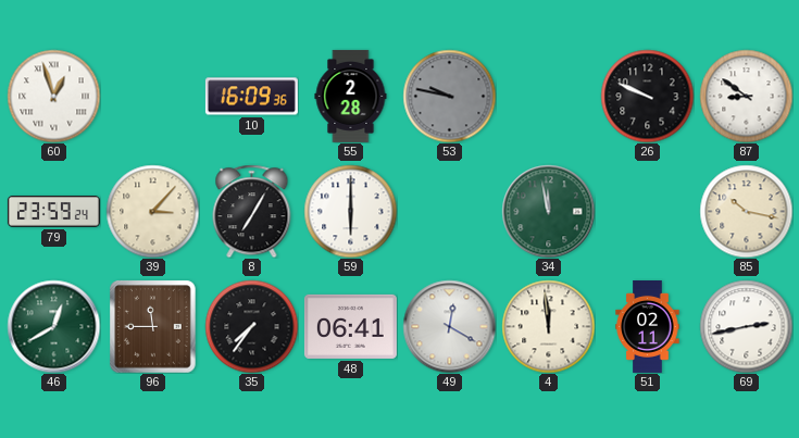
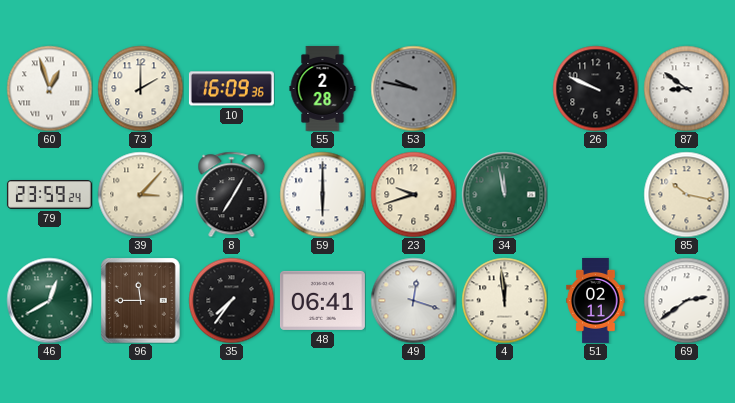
73: none -> 2:00 (140, 88)
23: none -> 9:42 (413, 194)
49: 12:20 -> 12:18 (413, 300)
69: 2:43 -> 2:39 (686, 300)
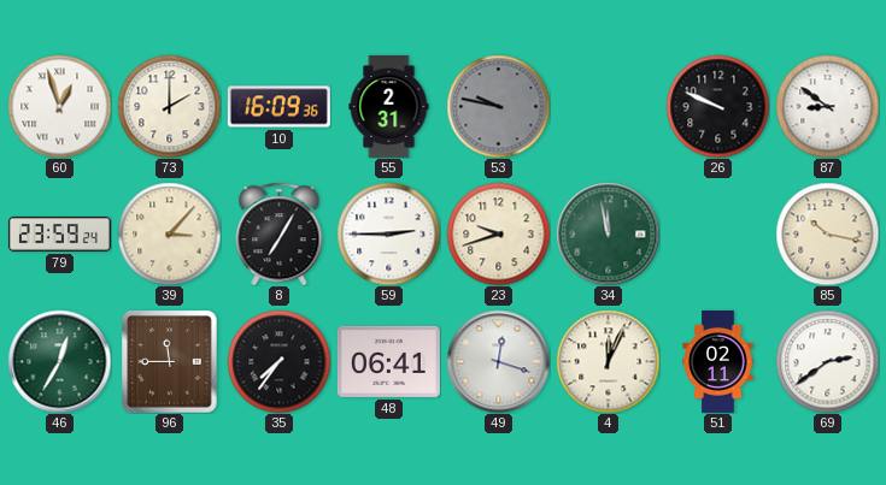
55: 2:28 -> 2:31 (389, 106)
59: 6:00 -> 2:45 (388, 233)
46: 12:40 -> 12:35 (59, 361)
4: 11:59 -> 12:04 (608, 361)
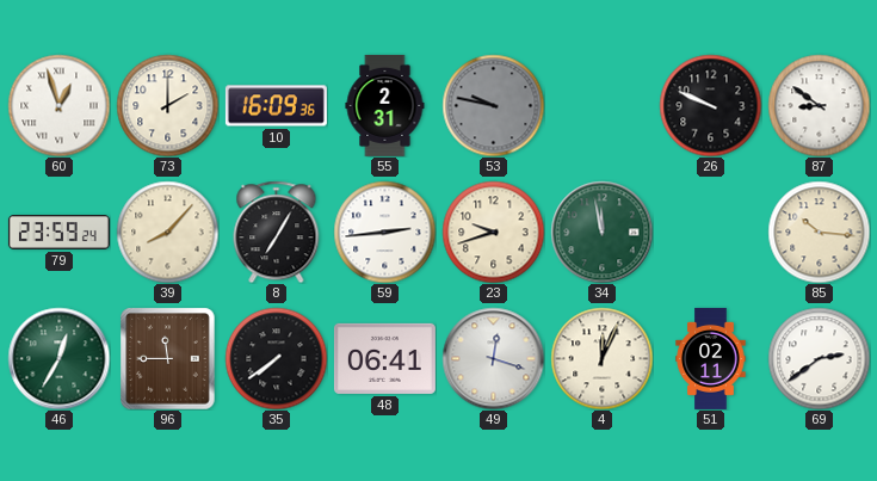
39: 3:07 -> 8:07 (167, 232)
59: 2:45 -> 2:44 (384, 232)
85: 10:17 -> 10:16 (819, 232)
35: 7:36 -> 7:39 (276, 358)
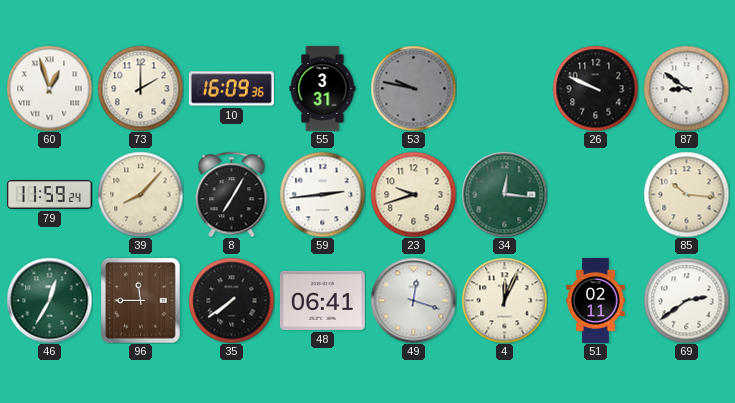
55: 2:31 -> 3:31 (323, 88)
79: 23:59 -> 11:59 (49, 195)
34: 11:58 -> 12:16 (504, 194)
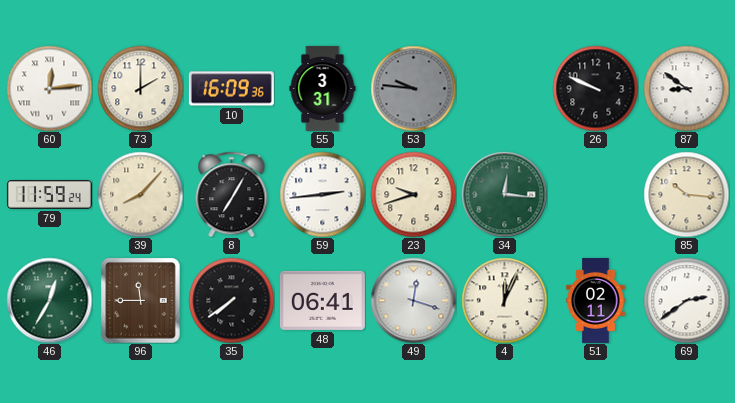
60: 12:57 -> 12:14 (49, 88)
53: 9:47 -> 9:46 (413, 88)
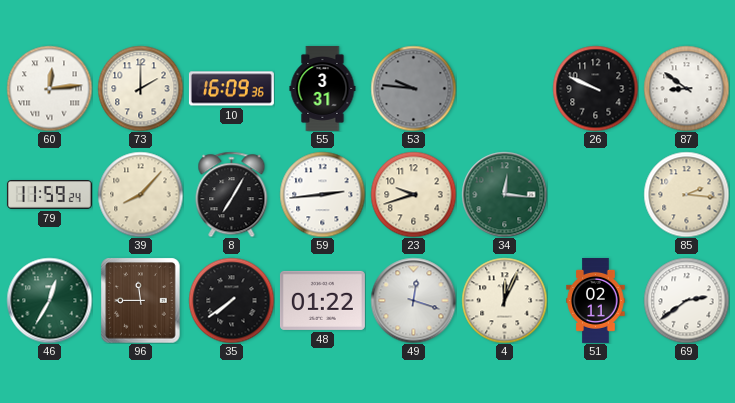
85: 10:16 -> 2:16 (686, 194)
48: 06:41 -> 01:22 (322, 300)
